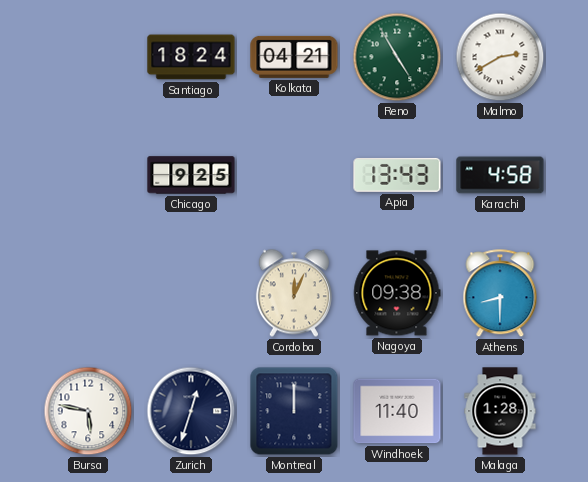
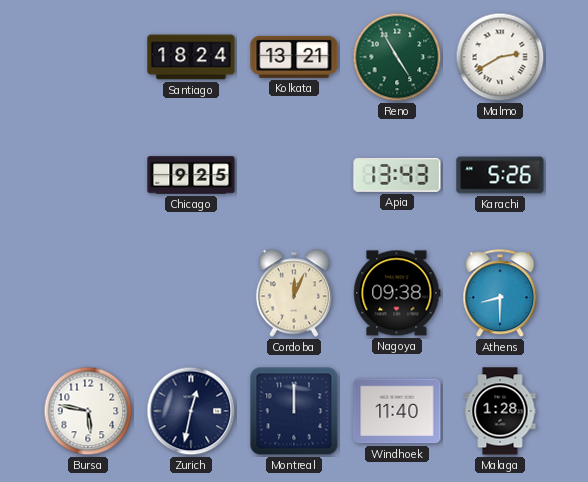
Kolkata: 04:21 -> 13:21 (294, 57)
Karachi: 4:58 -> 5:26 (500, 175)
Zurich: 12:33 -> 12:32 (191, 411)
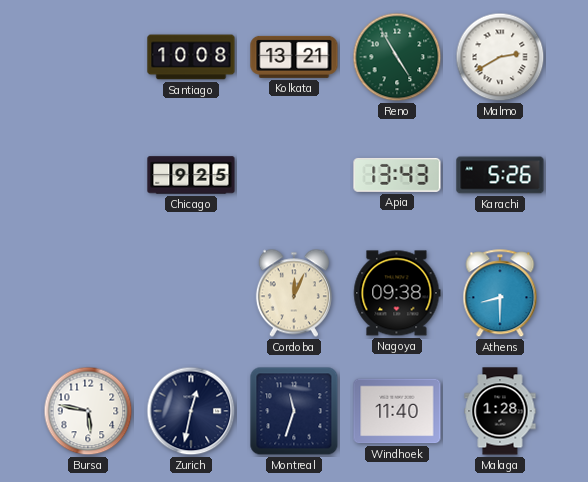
Santiago: 18:24 -> 10:08 (191, 57)
Montreal: 12:00 -> 11:33 (294, 411)
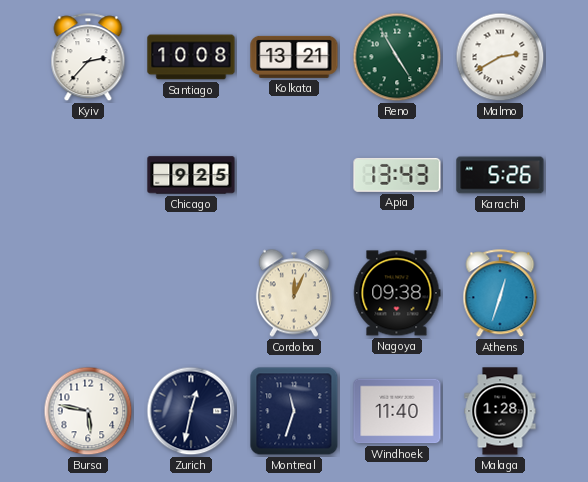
Kyiv: none -> 2:37 (88, 58)
Athens: 8:30 -> 12:33 (500, 294)
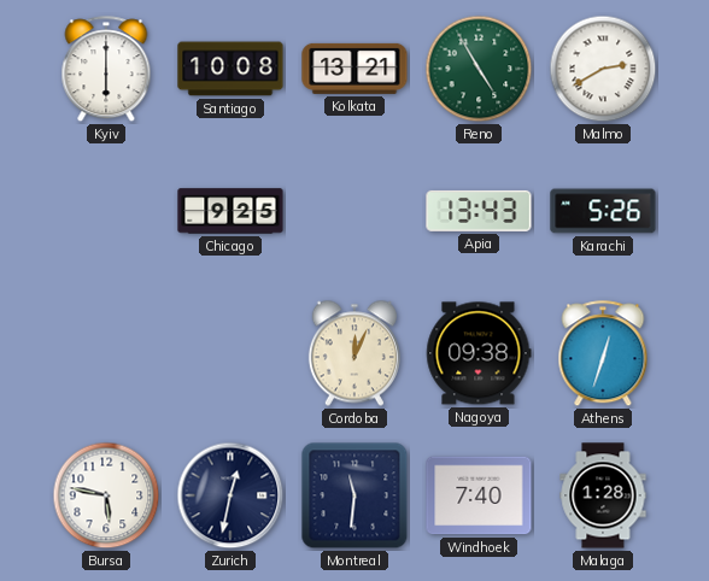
Kyiv: 2:37 -> 6:00 (106, 70)
Montreal: 11:33 -> 11:31 (354, 495)
Windhoek: 11:40 -> 7:40 (479, 495)
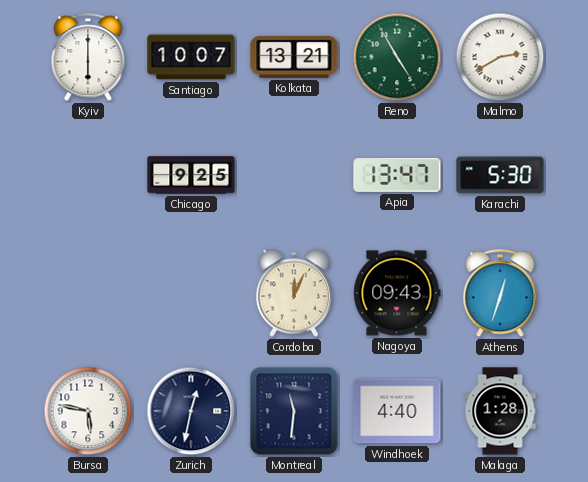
Santiago: 10:08 -> 10:07 (191, 57)
Apia: 13:43 -> 13:47 (397, 175)
Karachi: 5:26 -> 5:30 (500, 175)
Nagoya: 09:38 -> 09:43 (397, 293)
Windhoek: 7:40 -> 4:40 (397, 411)
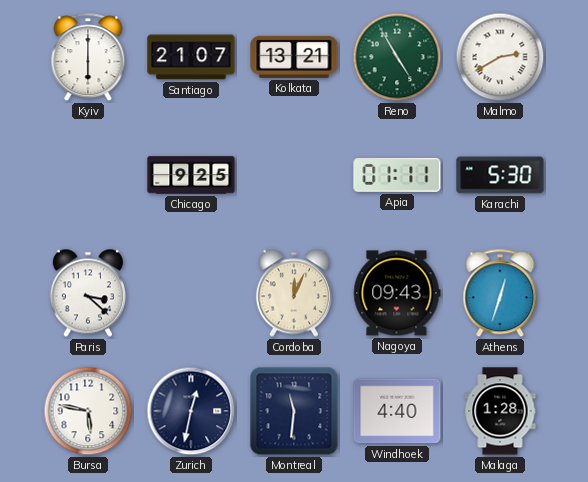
Santiago: 10:07 -> 21:07 (191, 57)
Apia: 13:47 -> 01:11 (397, 175)
Paris: none -> 3:22 (88, 293)
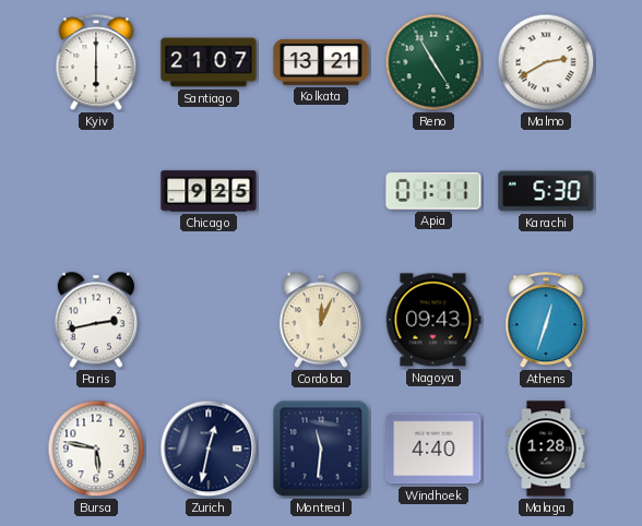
Paris: 3:22 -> 2:43 (96, 320)
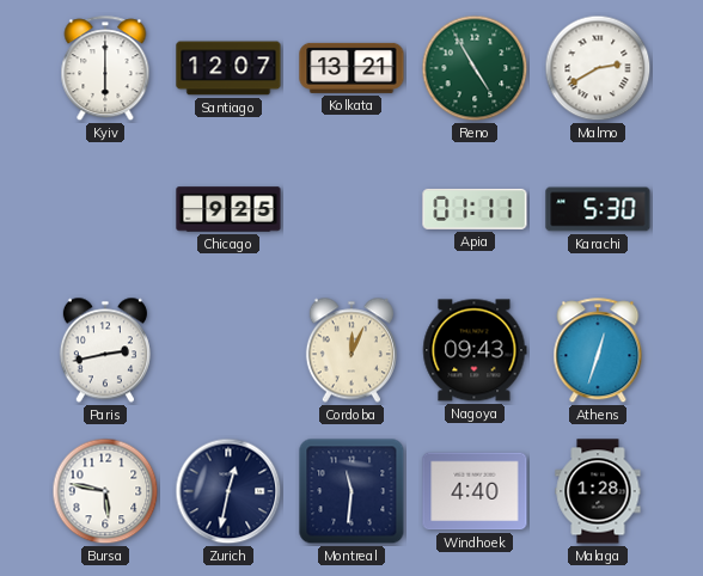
Santiago: 21:07 -> 12:07 (228, 68)
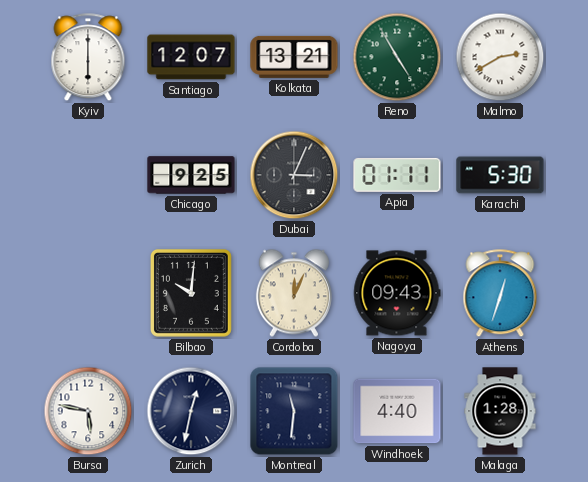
Dubai: none -> 3:04 (294, 175)
Paris: 2:43 -> none (105, 350)
Bilbao: none -> 10:01 (191, 293)
